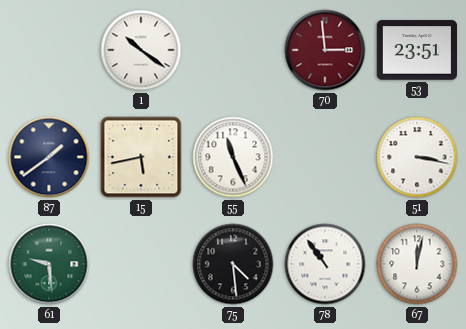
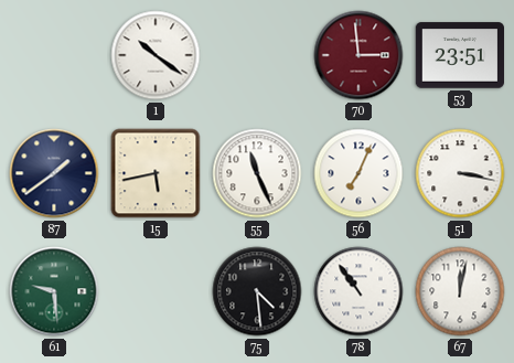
56: none -> 7:04 (358, 173)
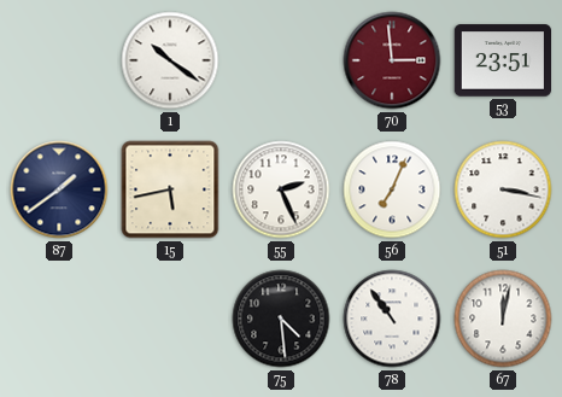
55: 11:26 -> 2:26 (281, 189)
61: 9:29 -> none (54, 291)
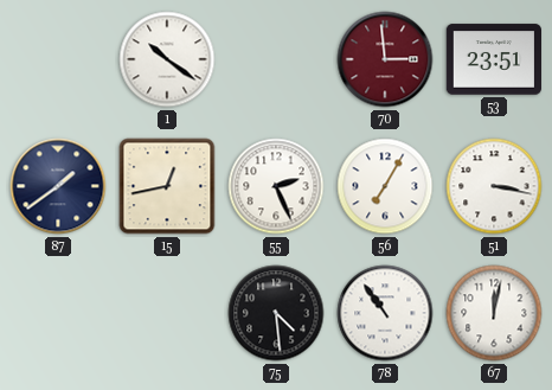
15: 5:43 -> 12:43 (167, 186)
56: 7:04 -> 7:05 (385, 186)
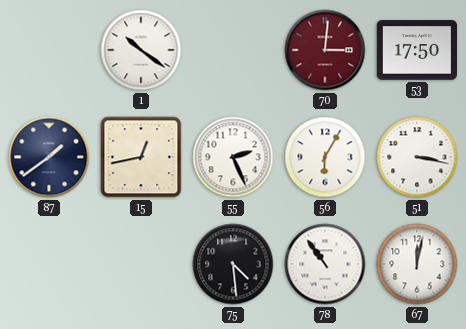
70: 2:59 -> 3:01 (325, 50)
53: 23:51 -> 17:50 (416, 50)
56: 7:05 -> 6:05 (325, 157)
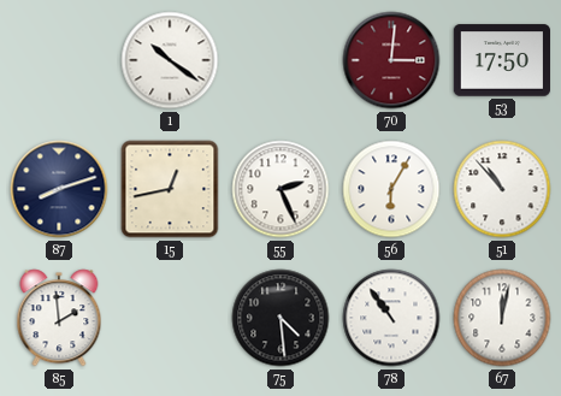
87: 1:39 -> 8:12 (59, 189)
51: 3:17 -> 10:53 (502, 189)
85: none -> 1:59 (59, 318)
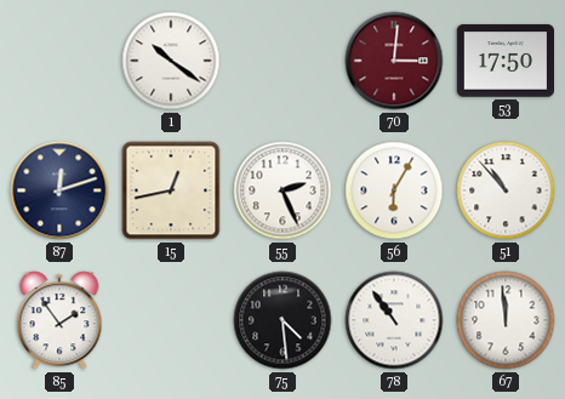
87: 8:12 -> 12:12 (59, 190)
85: 1:59 -> 1:54 (59, 320)
67: 12:02 -> 11:59 (506, 320)
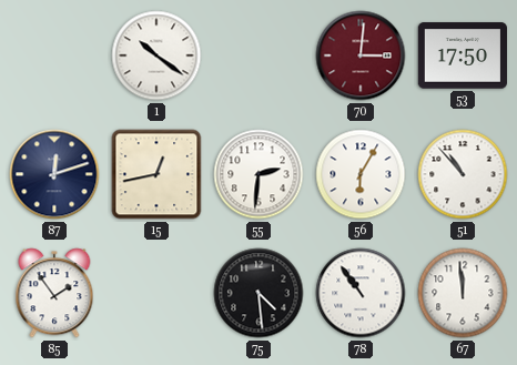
55: 2:26 -> 2:31 (258, 174)
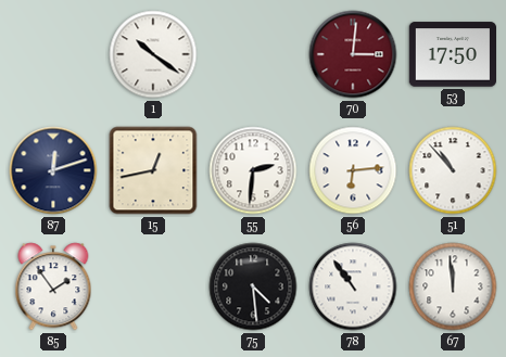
56: 6:05 -> 6:14 (353, 170)
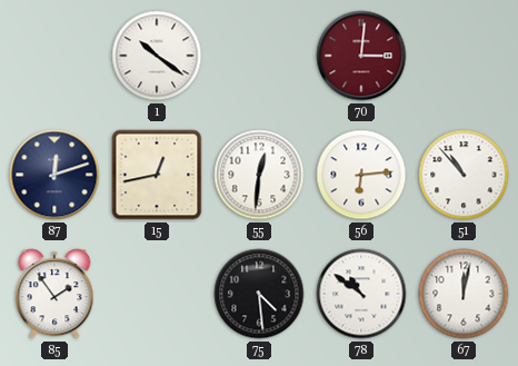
53: 17:50 -> none (452, 54)
55: 2:31 -> 12:31 (259, 175)
78: 10:54 -> 10:51 (361, 294)
67: 11:59 -> 12:02 (464, 294)
